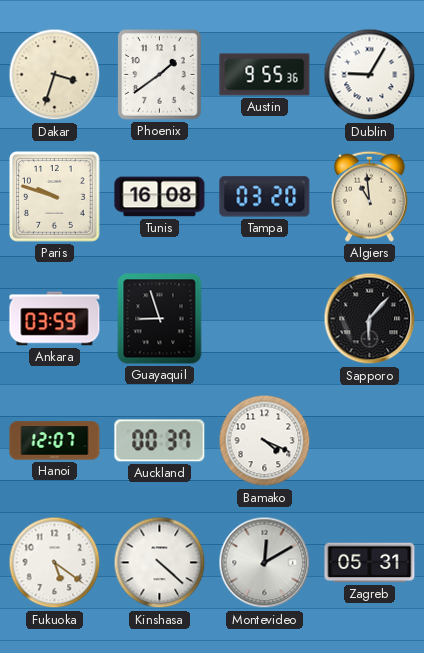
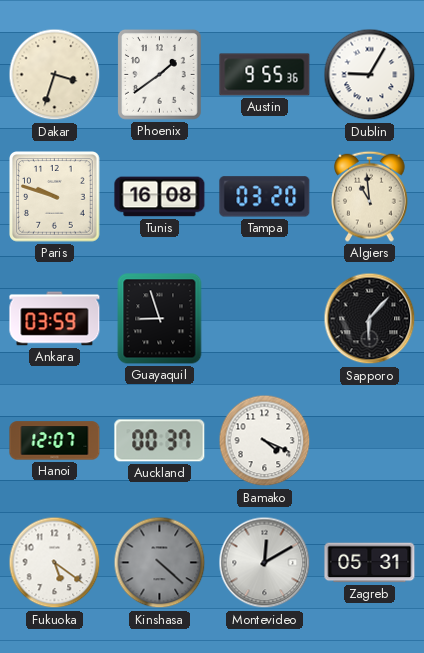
Kinshasa dial: white -> grey (160, 563)
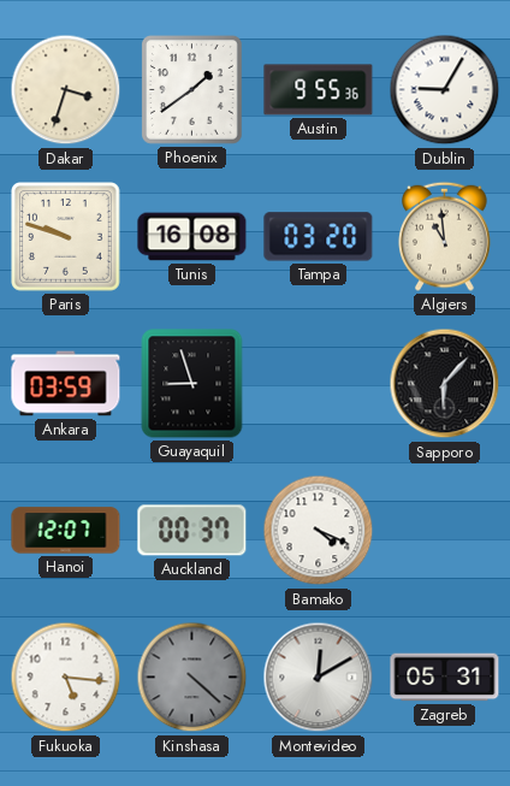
Fukuoka: 5:21 -> 5:16 (66, 678)
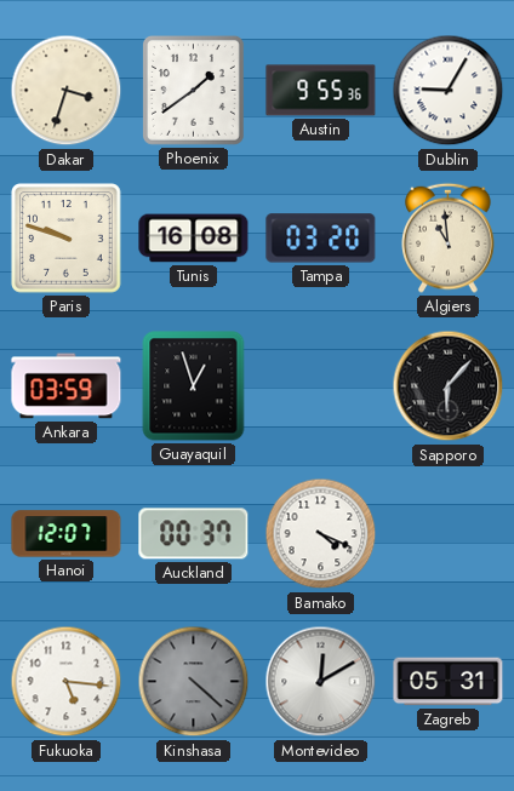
Guayaquil: 8:57 -> 12:57 (194, 386)
